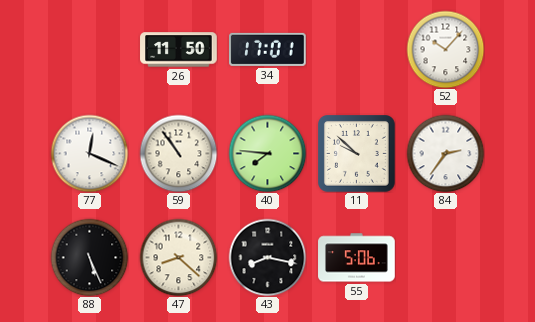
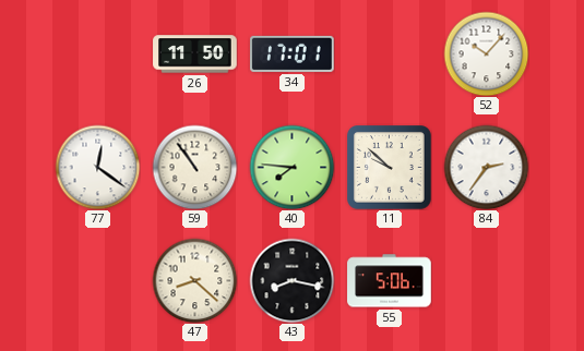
77: 12:19 -> 12:21 (97, 167)
88: 5:26 -> none (89, 257)
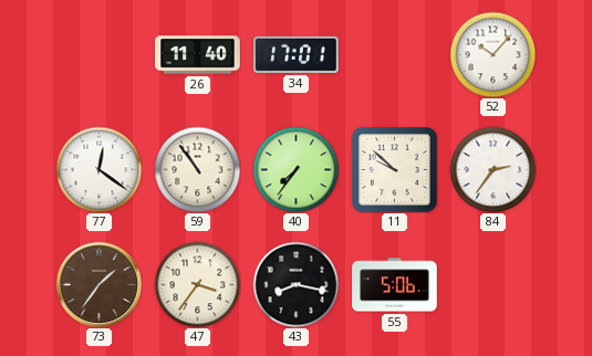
26: 11:50 -> 11:40 (198, 55)
40: 7:46 -> 7:36 (295, 169)
73: none -> 1:36 (98, 284)
47: 8:22 -> 3:36 (197, 284)
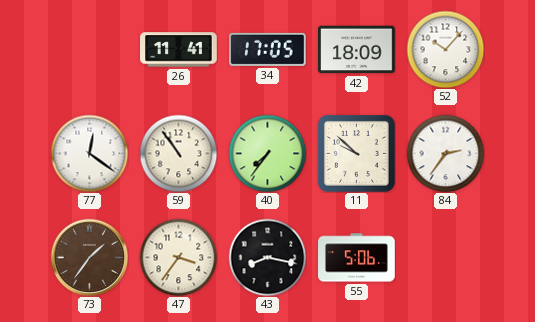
26: 11:40 -> 11:41 (179, 50)
34: 17:01 -> 17:05 (268, 49)
42: none -> 18:09 (357, 50)
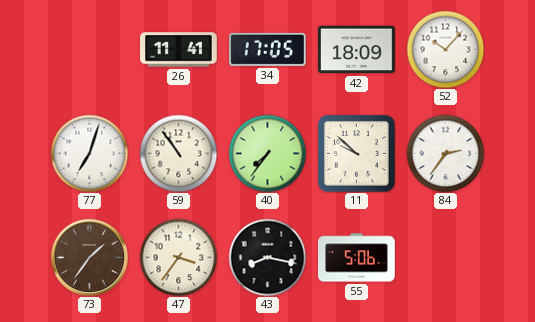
77: 12:21 -> 7:03 (89, 153)
